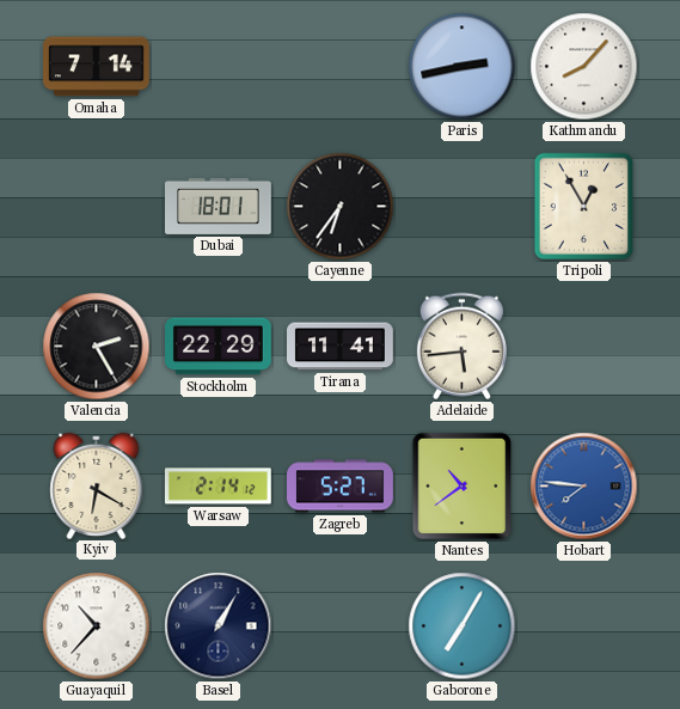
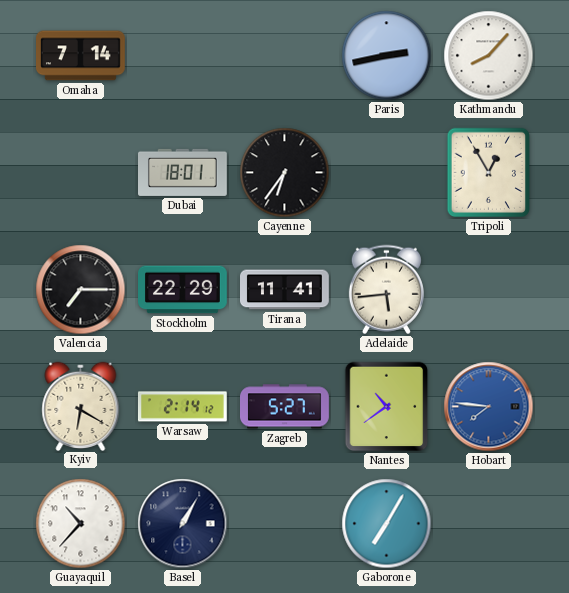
Valencia: 2:25 -> 7:15 (81, 290)
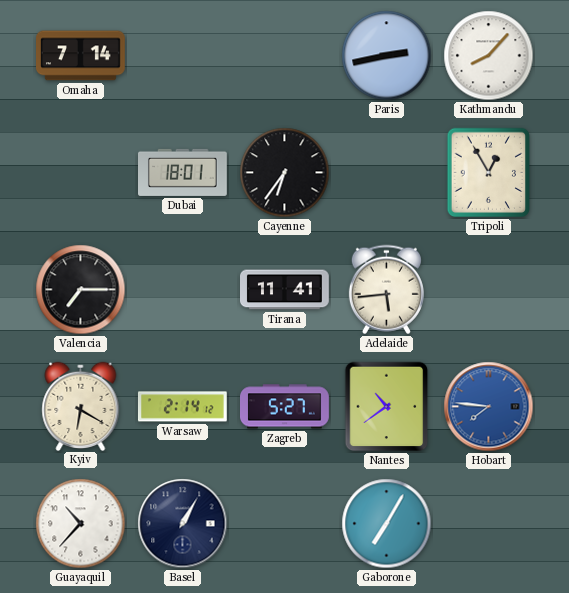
Stockholm: 22:29 -> none (183, 290)
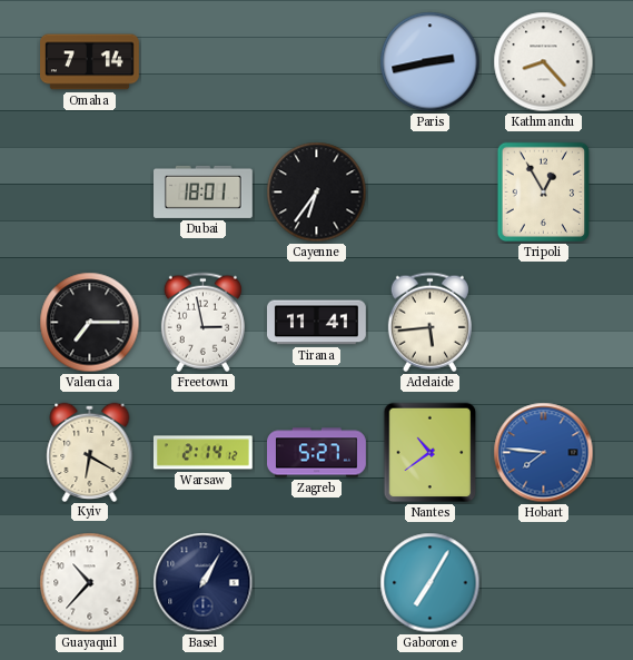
Kathmandu: 8:07 -> 8:23 (544, 62)
Freetown: none -> 2:58 (202, 323)
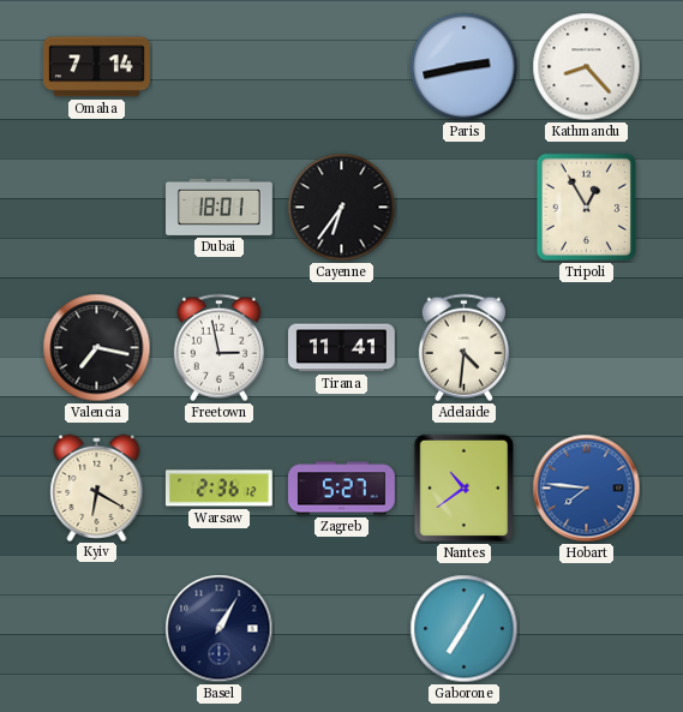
Valencia: 7:15 -> 7:17 (97, 348)
Adelaide: 5:44 -> 4:31 (463, 348)
Warsaw: 2:14 -> 2:36 (218, 489)
Guayaquil: 10:37 -> none (90, 583)
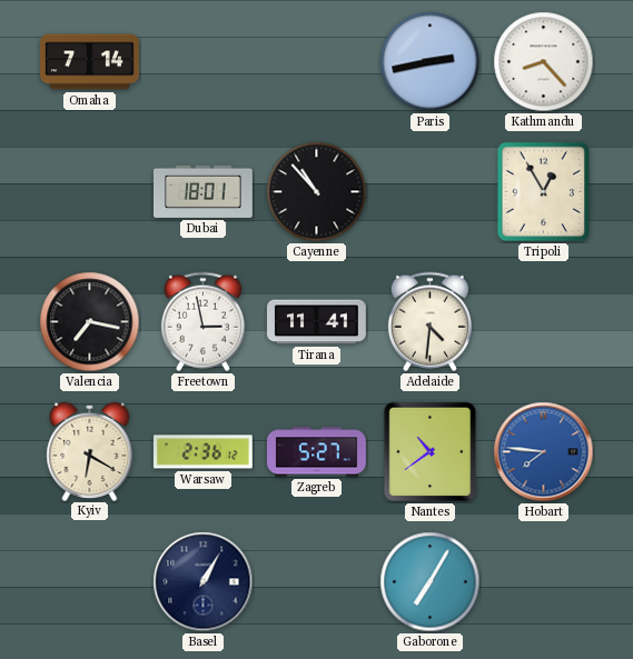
Cayenne: 6:36 -> 10:53 (317, 192)
